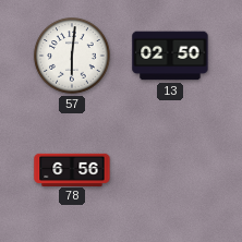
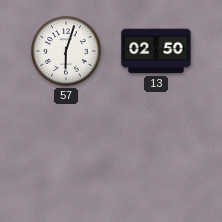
57: 6:01 -> 6:03 (66, 51)
78: 6:56 -> none (72, 169)
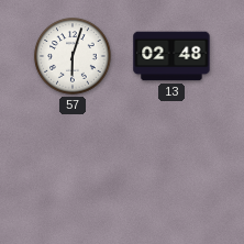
13: 02:50 -> 02:48 (171, 56)
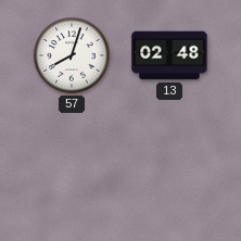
57: 6:03 -> 8:03 (72, 55)
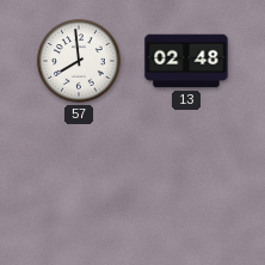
57: 8:03 -> 7:59 (79, 61)
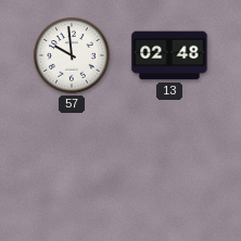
57: 7:59 -> 9:59 (72, 55)
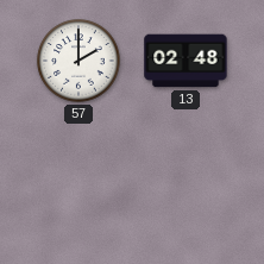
57: 9:59 -> 2:00 (78, 61)
